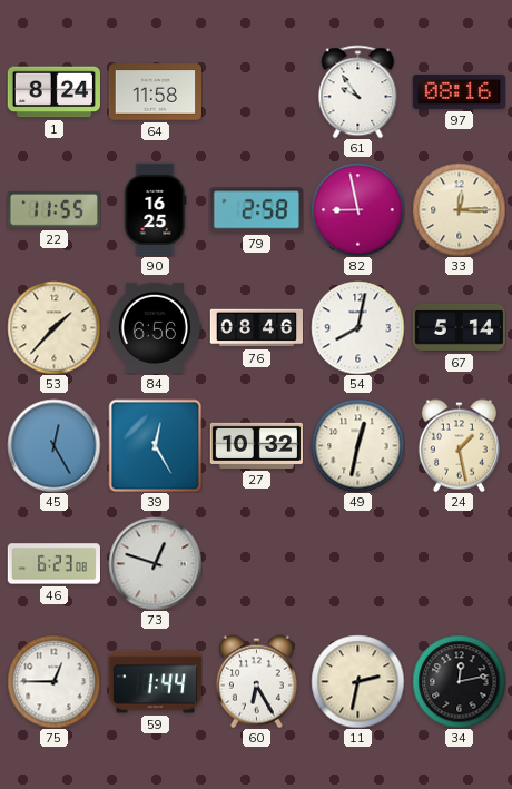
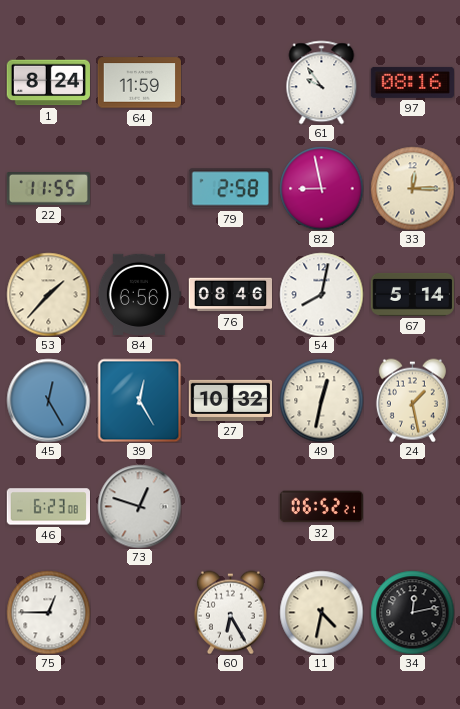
64: 11:58 -> 11:59 (139, 83)
90: 16:25 -> none (155, 209)
32: none -> 06:52 (321, 507)
59: 1:44 -> none (155, 682)
11: 2:32 -> 4:32 (321, 612)
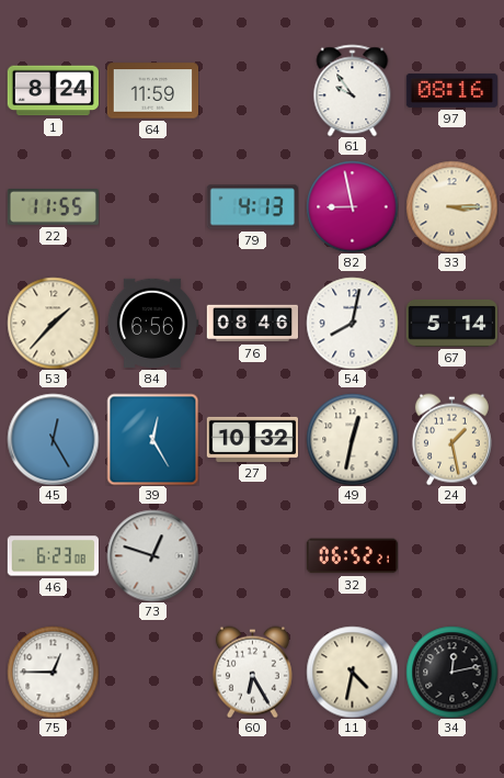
79: 2:58 -> 4:13 (252, 207)
33: 12:15 -> 3:15 (451, 206)
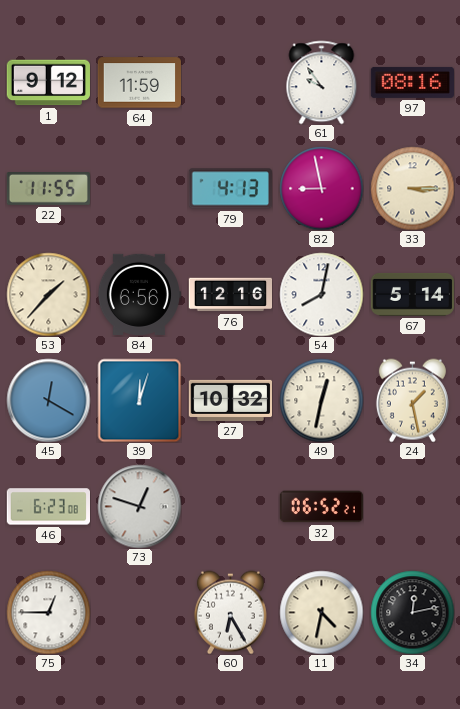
1: 8:24 -> 9:12 (48, 83)
76: 08:46 -> 12:16 (230, 295)
45: 12:25 -> 12:20 (48, 400)
39: 12:25 -> 12:03 (139, 400)
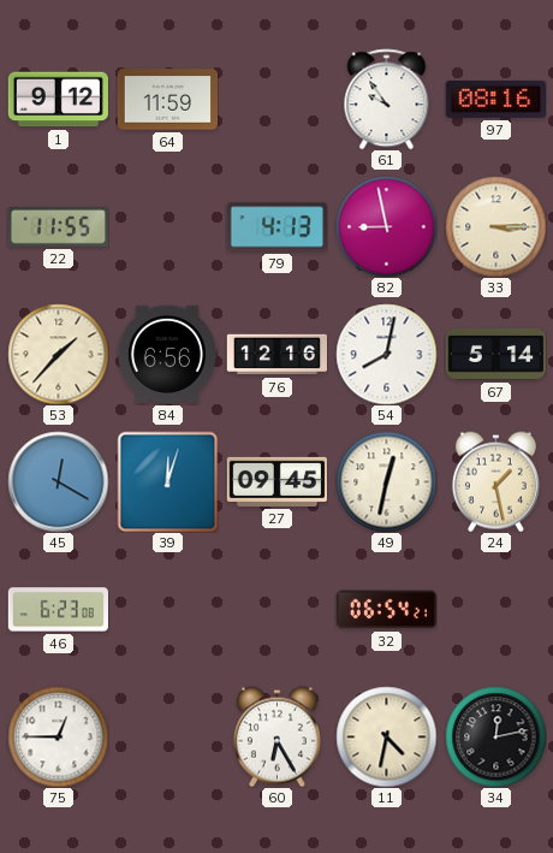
27: 10:32 -> 09:45 (276, 481)
73: 12:48 -> none (139, 506)
32: 06:52 -> 06:54 (386, 610)
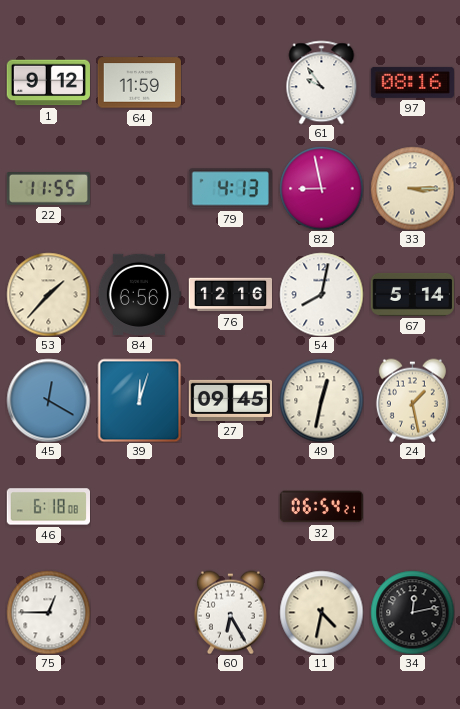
46: 6:23 -> 6:18 (48, 507)
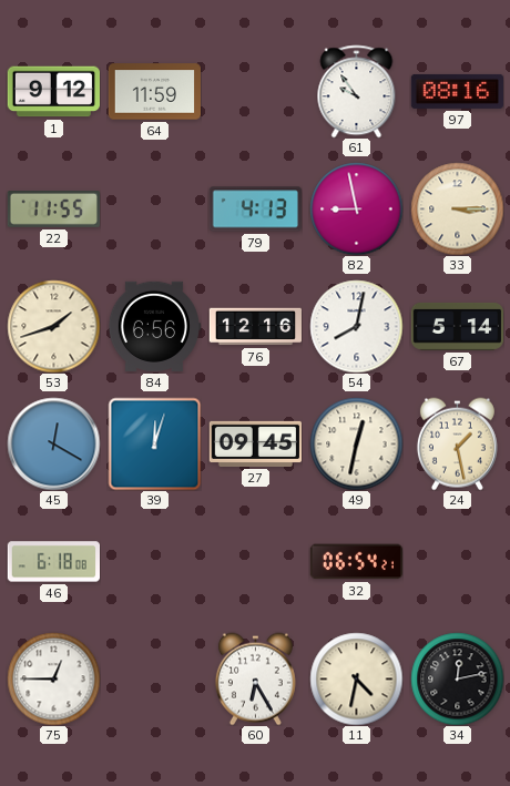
53: 1:37 -> 1:42 (53, 326)
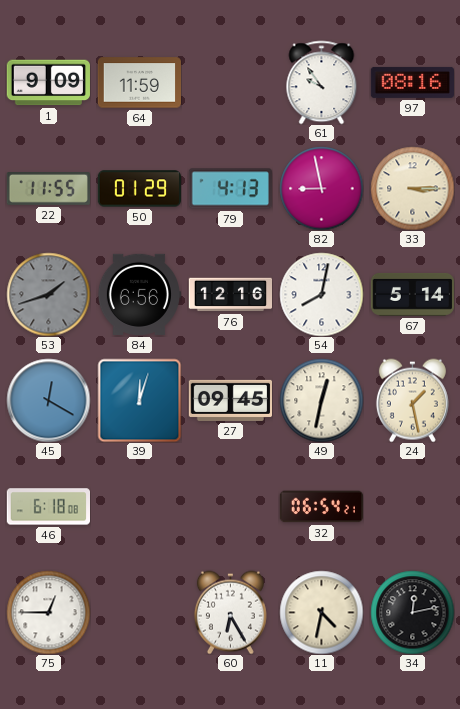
1: 9:12 -> 9:09 (48, 83)
50: none -> 01:29 (139, 189)
53 dial: cream -> grey (48, 294)
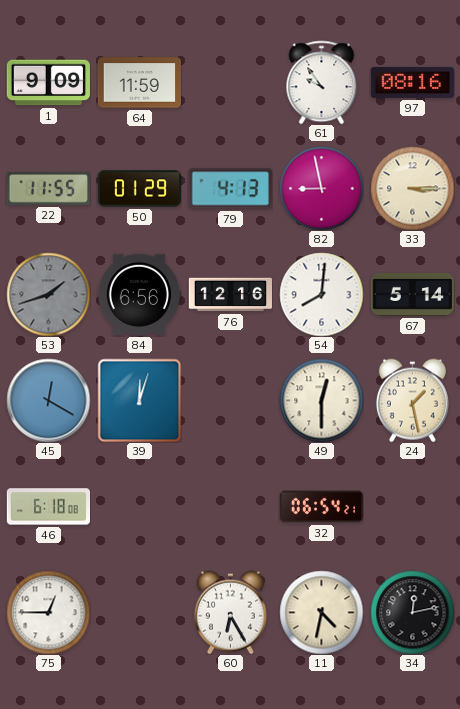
54: 8:02 -> 8:01 (321, 294)
27: 09:45 -> none (230, 400)
49: 12:32 -> 12:30 (321, 400)
